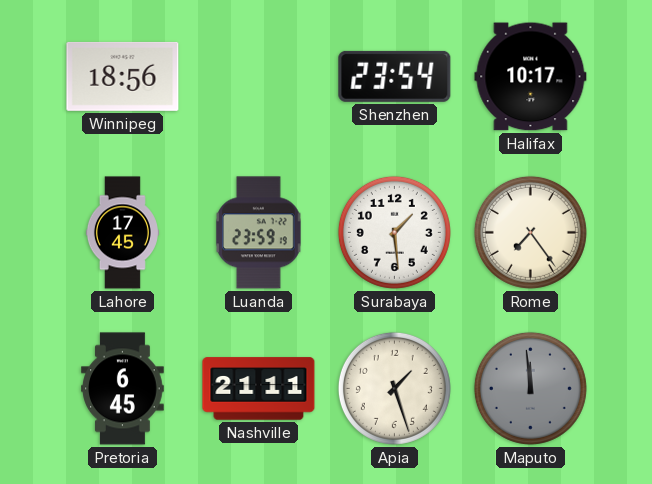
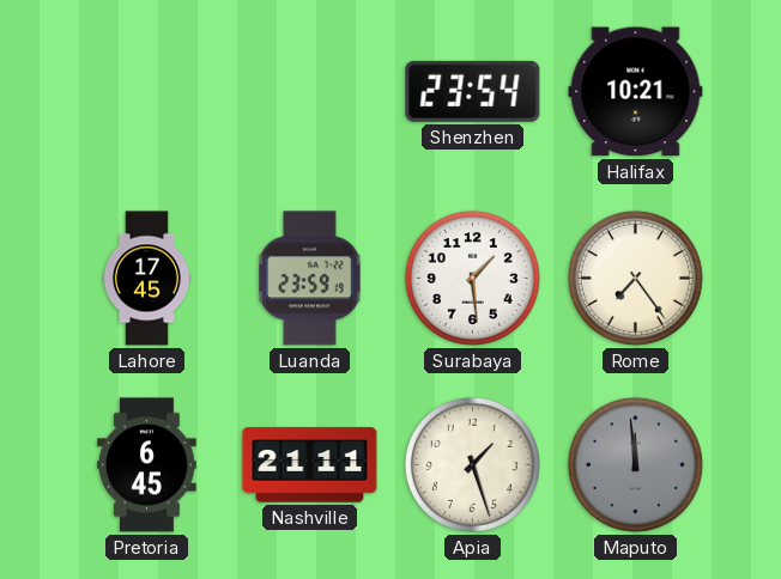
Winnipeg: 18:56 -> none (123, 76)
Halifax: 10:17 -> 10:21 (636, 92)
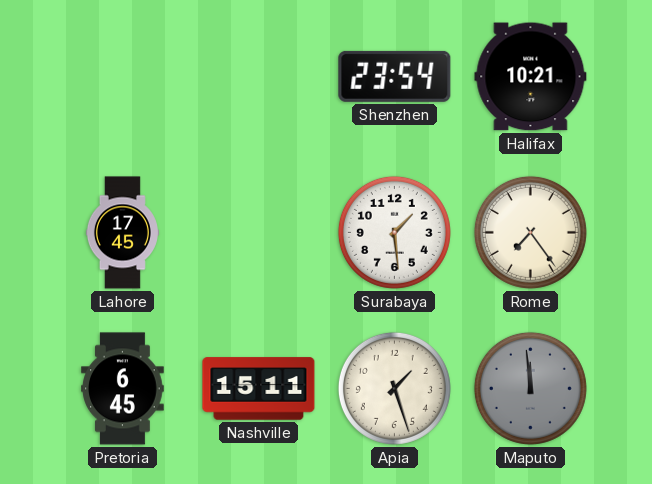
Luanda: 23:59 -> none (310, 279)
Nashville: 21:11 -> 15:11 (259, 389)
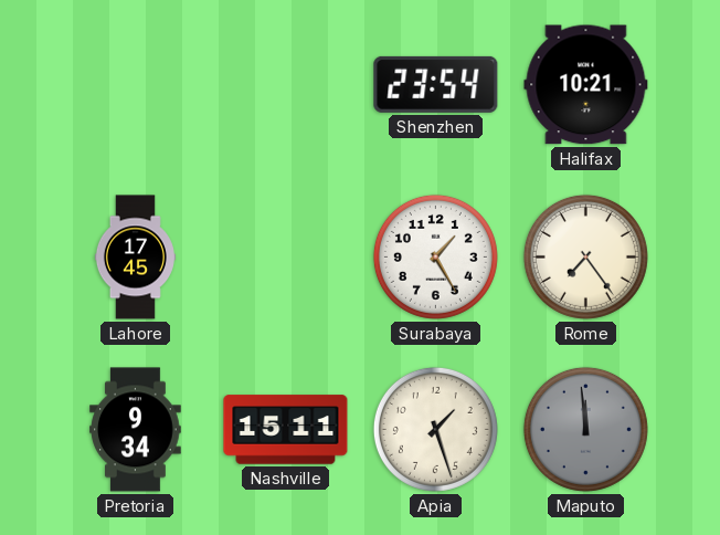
Surabaya: 1:29 -> 1:25 (435, 256)
Pretoria: 6:45 -> 9:34 (136, 430)
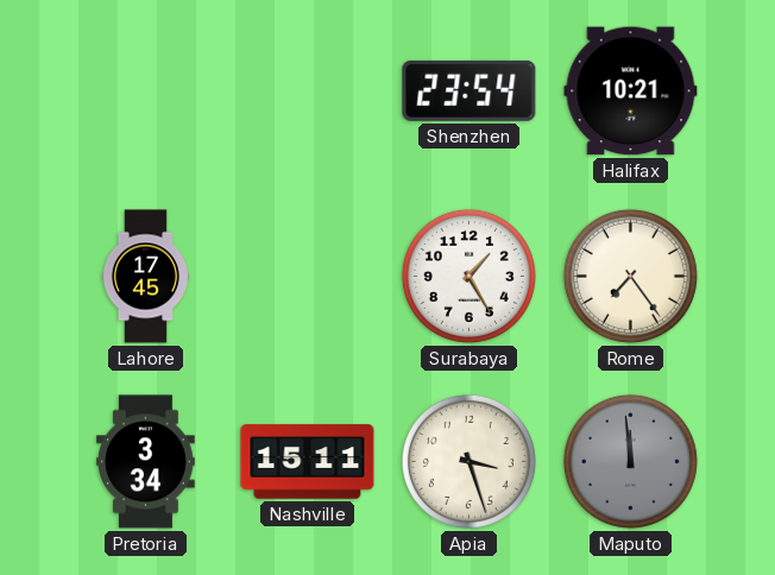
Pretoria: 9:34 -> 3:34 (146, 462)
Apia: 1:27 -> 3:27 (468, 461)
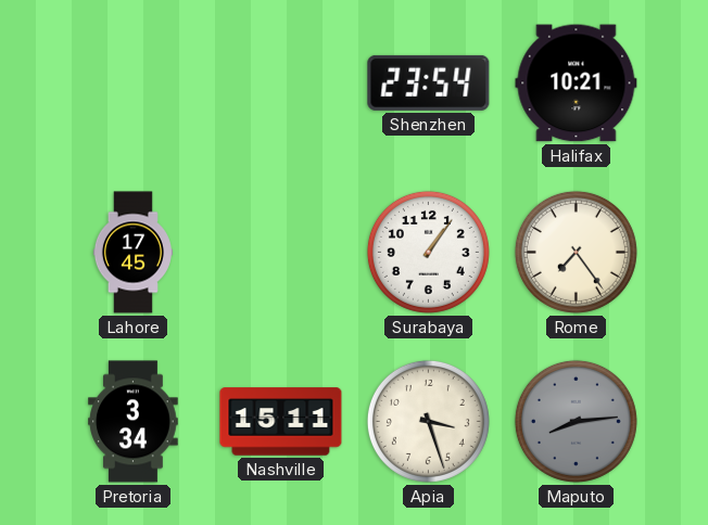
Surabaya: 1:25 -> 1:06 (428, 252)
Maputo: 11:59 -> 8:14 (576, 421)
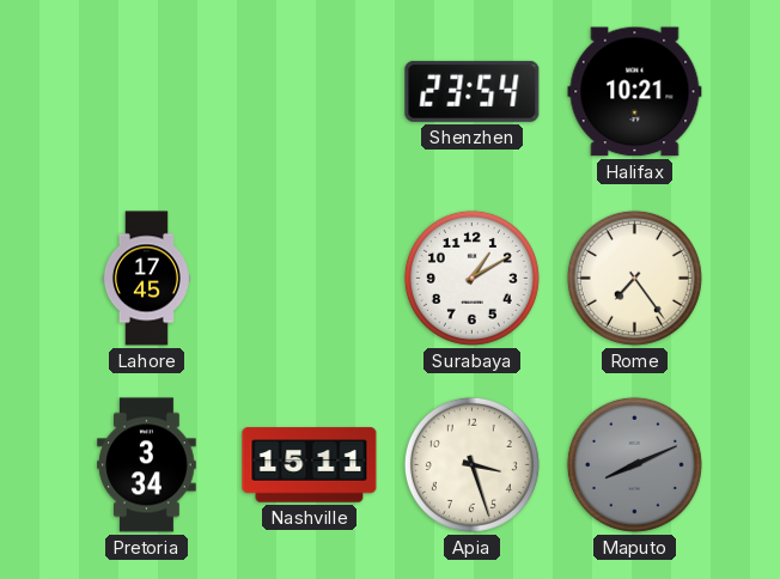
Surabaya: 1:06 -> 1:10 (471, 278)
Maputo: 8:14 -> 8:11 (634, 464)
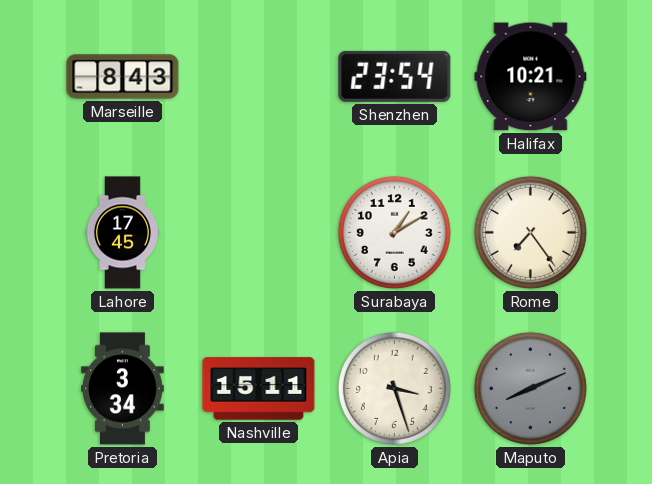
Marseille: none -> 8:43 (123, 77)
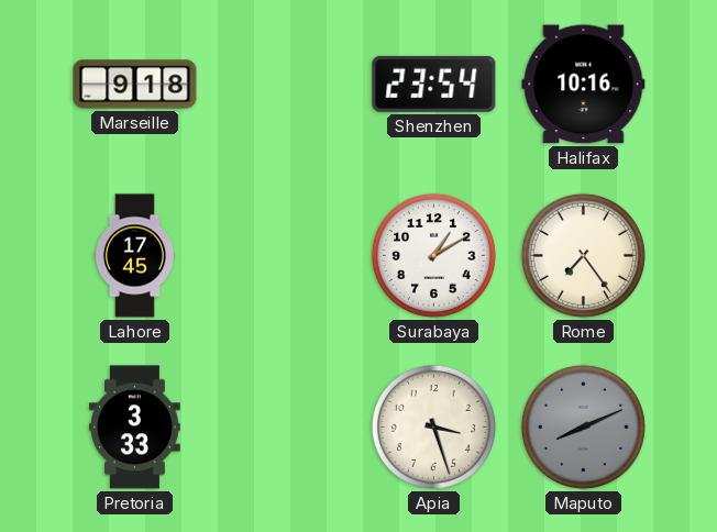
Marseille: 8:43 -> 9:18 (135, 85)
Halifax: 10:21 -> 10:16 (584, 85)
Pretoria: 3:34 -> 3:33 (135, 428)
Nashville: 15:11 -> none (259, 389)
